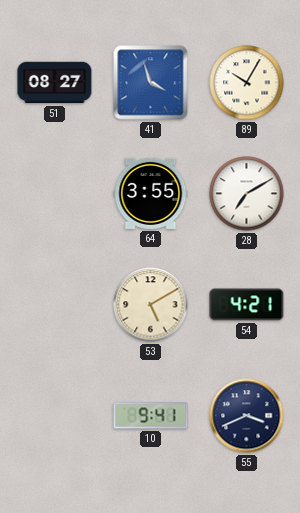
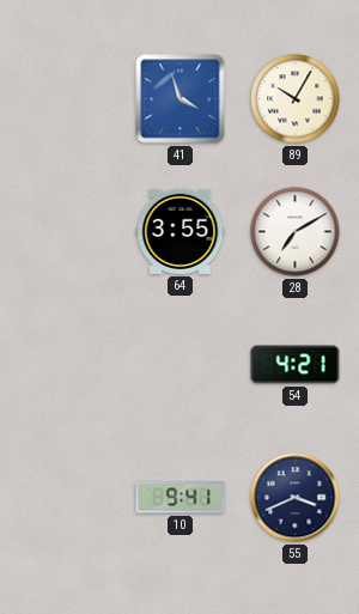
51: 08:27 -> none (55, 83)
53: 5:10 -> none (151, 305)
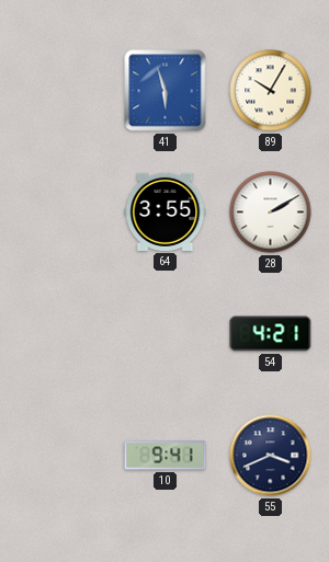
41: 3:57 -> 5:57 (166, 91)
28: 7:10 -> 2:10 (271, 213)
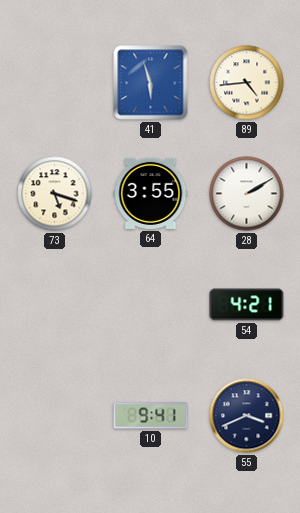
89: 10:05 -> 4:44 (247, 83)
73: none -> 5:18 (55, 194)
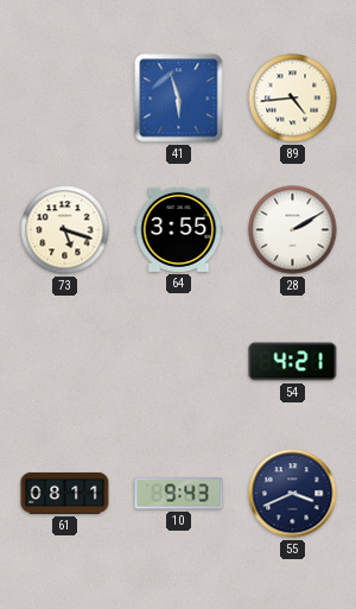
61: none -> 08:11 (65, 493)
10: 9:41 -> 9:43 (179, 494)
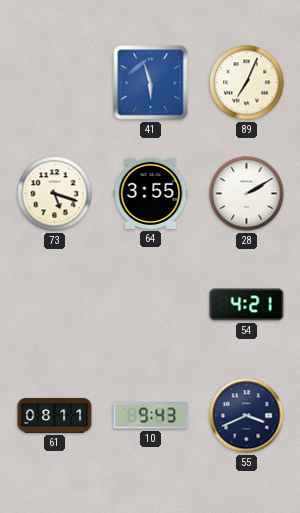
89: 4:44 -> 7:04 (247, 83)
